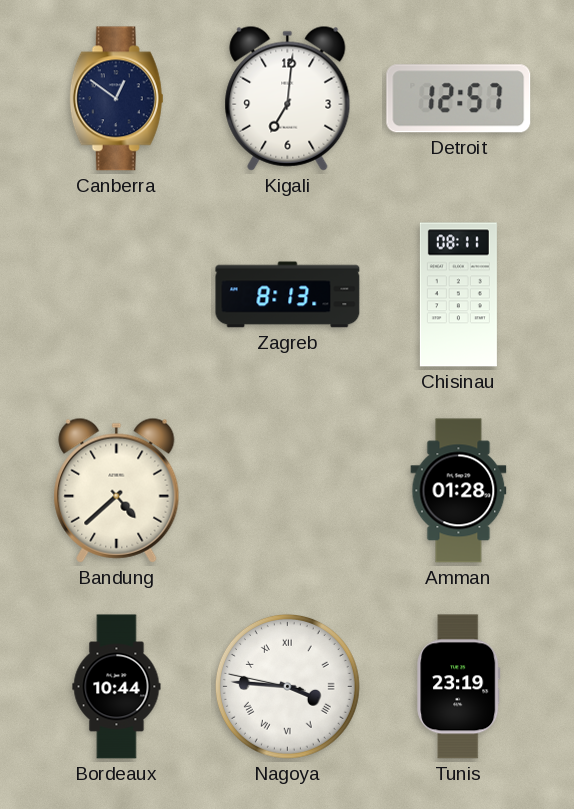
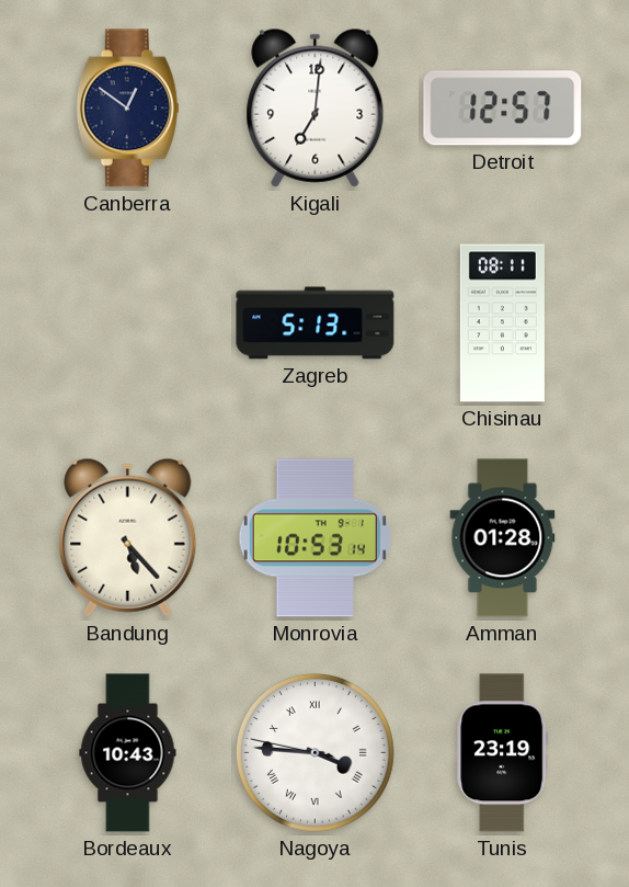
Zagreb: 8:13 -> 5:13 (316, 323)
Bandung: 4:38 -> 5:23 (128, 537)
Monrovia: none -> 10:53 (314, 538)
Bordeaux: 10:44 -> 10:43 (128, 753)
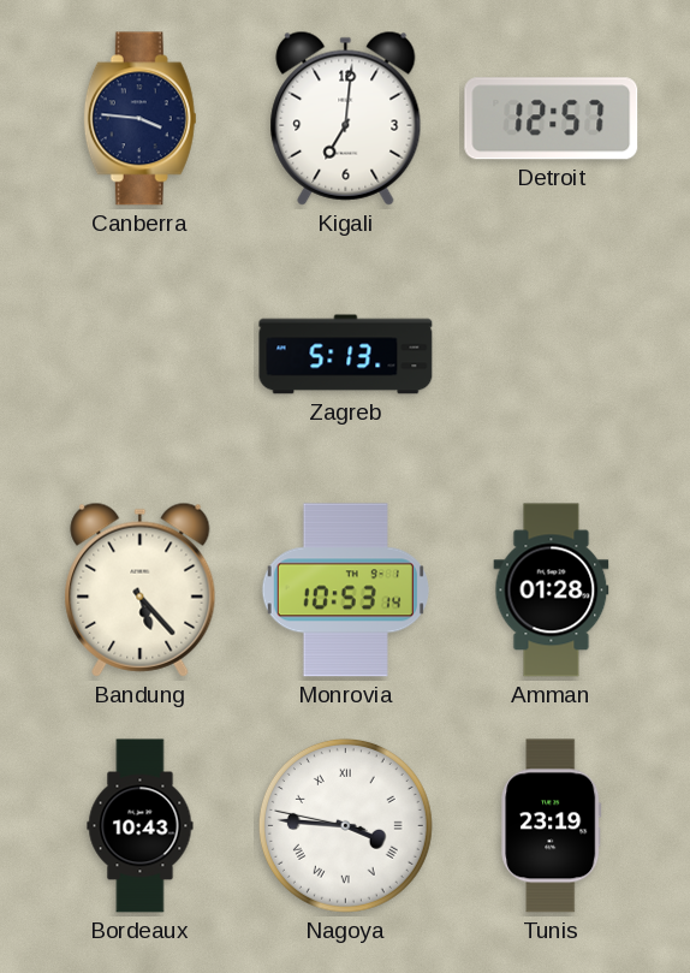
Canberra: 12:51 -> 3:46 (139, 119)
Chisinau: 08:11 -> none (502, 323)
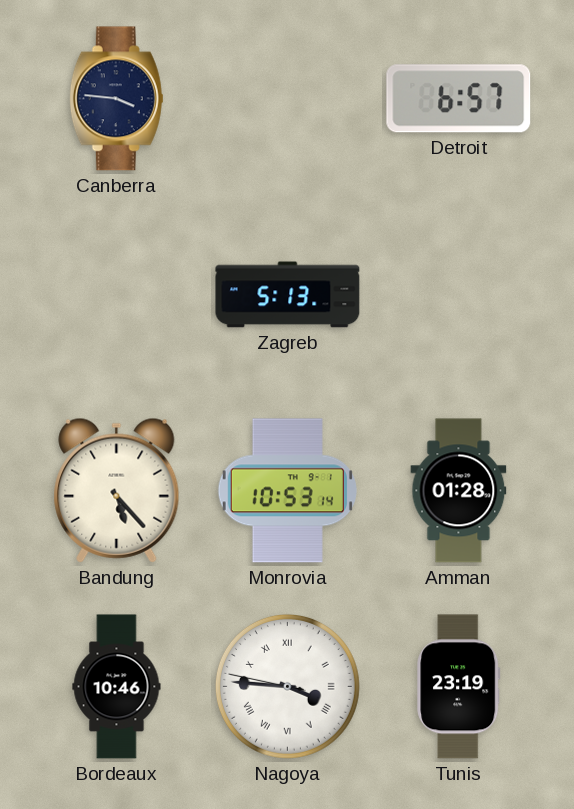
Kigali: 7:01 -> none (346, 118)
Detroit: 12:57 -> 6:57 (459, 99)
Bordeaux: 10:43 -> 10:46 (117, 687)
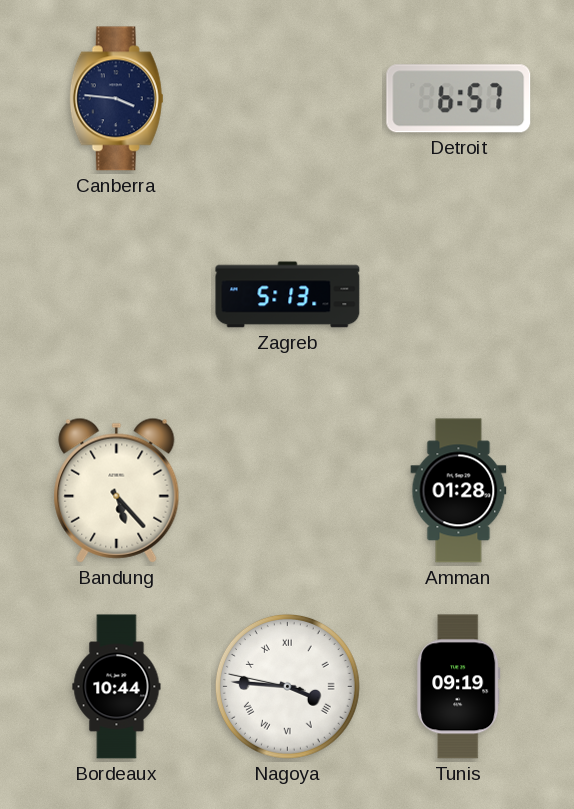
Monrovia: 10:53 -> none (287, 491)
Bordeaux: 10:46 -> 10:44 (117, 687)
Tunis: 23:19 -> 09:19 (459, 687)
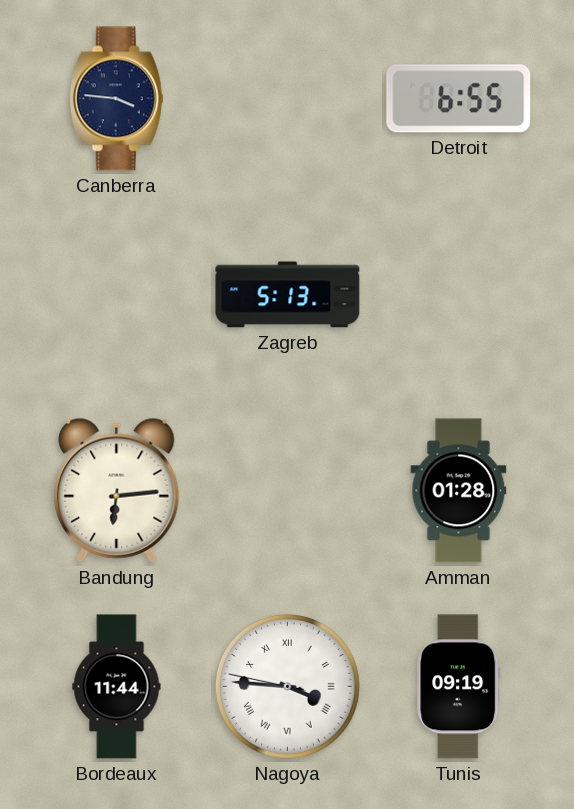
Detroit: 6:57 -> 6:55 (459, 99)
Bandung: 5:23 -> 6:14 (117, 490)
Bordeaux: 10:44 -> 11:44 (117, 687)
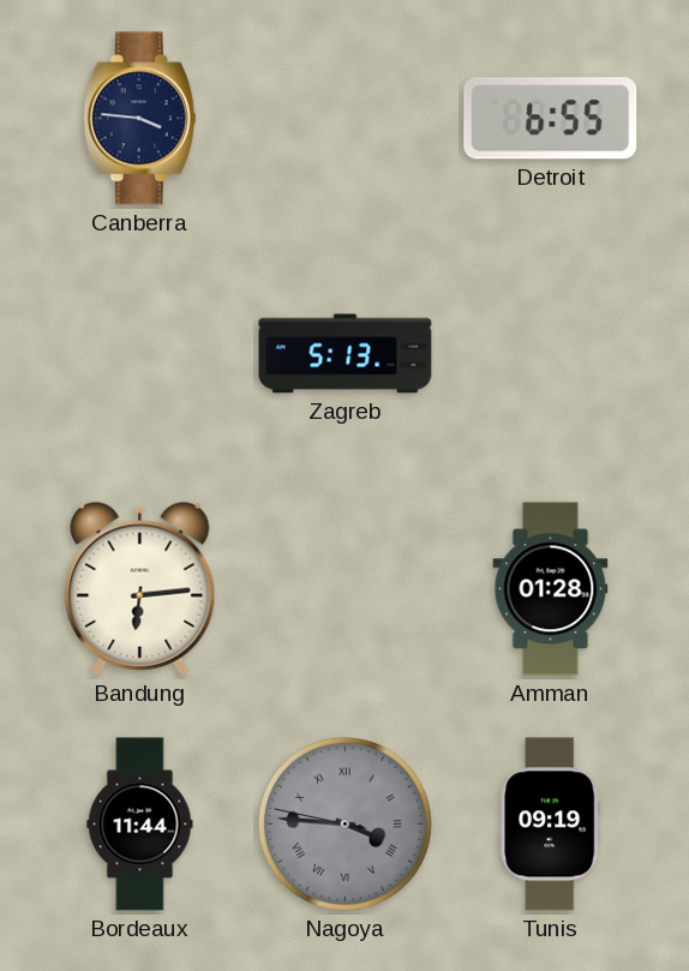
Nagoya dial: white -> grey (344, 823)
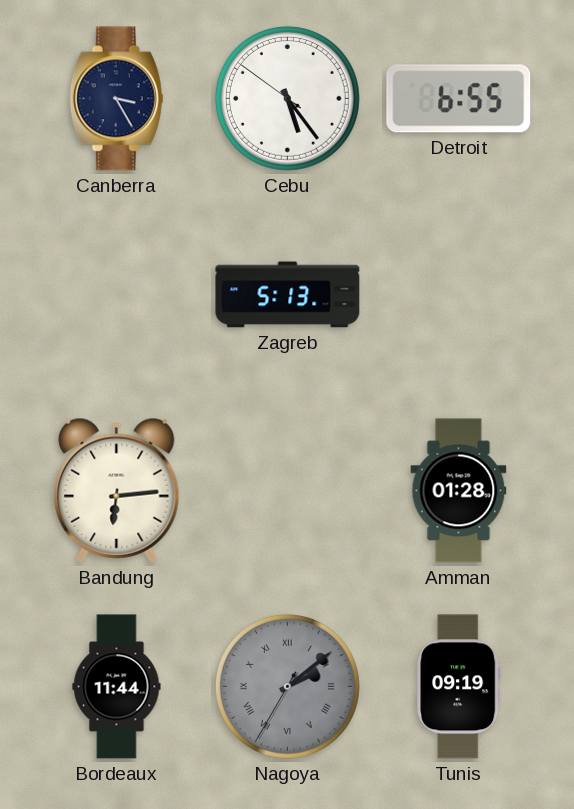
Canberra: 3:46 -> 3:25 (116, 99)
Cebu: none -> 5:23 (287, 98)
Nagoya: 3:45 -> 2:08 (287, 686)
